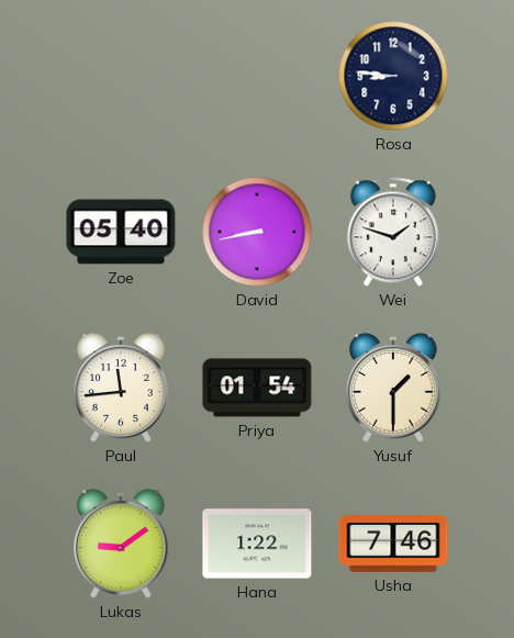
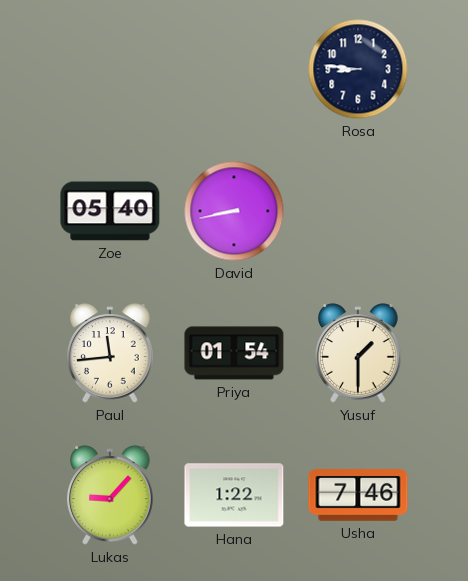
Wei: 1:48 -> none (393, 232)
Lukas: 9:09 -> 9:07 (110, 495)
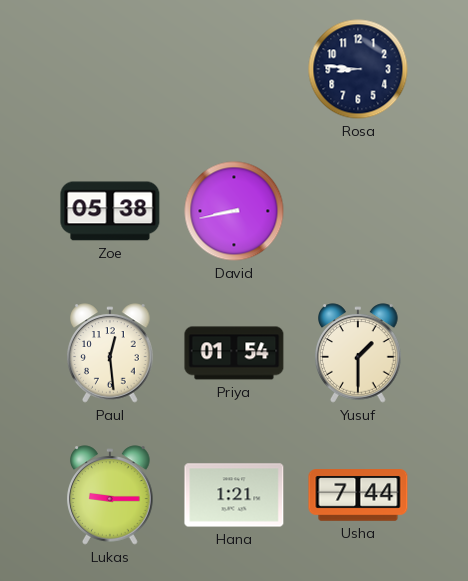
Zoe: 05:40 -> 05:38 (110, 211)
Paul: 11:44 -> 12:29 (110, 353)
Lukas: 9:07 -> 9:15 (110, 495)
Hana: 1:22 -> 1:21 (234, 495)
Usha: 7:46 -> 7:44 (358, 495)
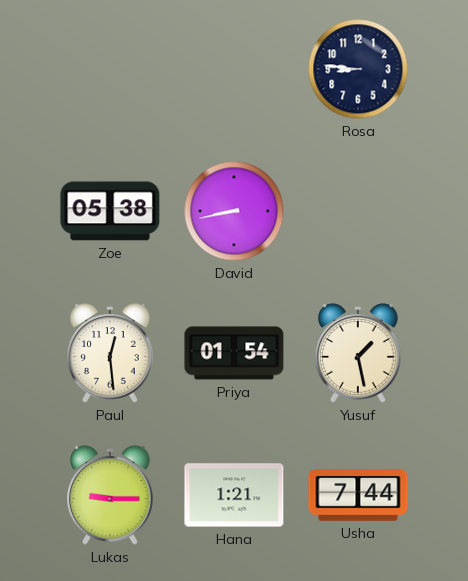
Yusuf: 1:30 -> 1:28 (358, 353)
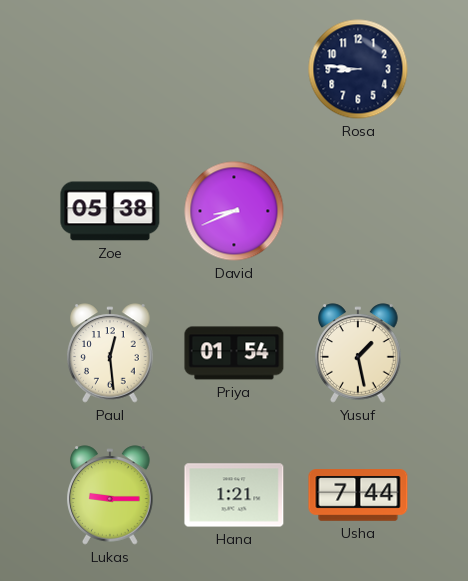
David: 8:43 -> 8:41 (234, 211)
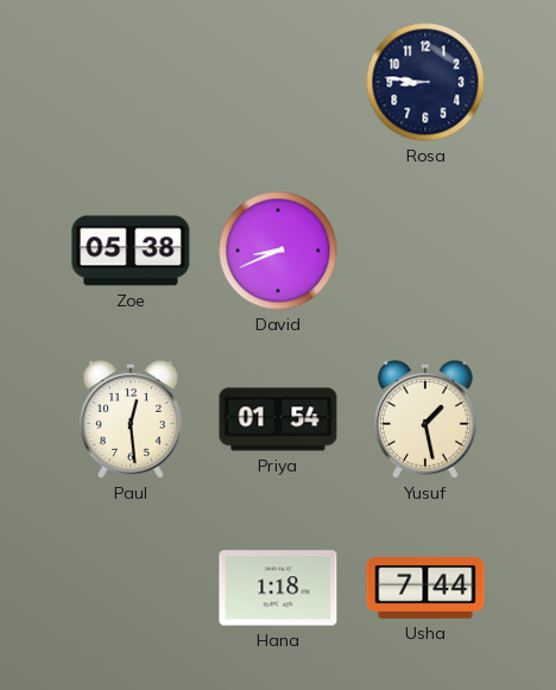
Lukas: 9:15 -> none (110, 495)
Hana: 1:21 -> 1:18 (278, 588)
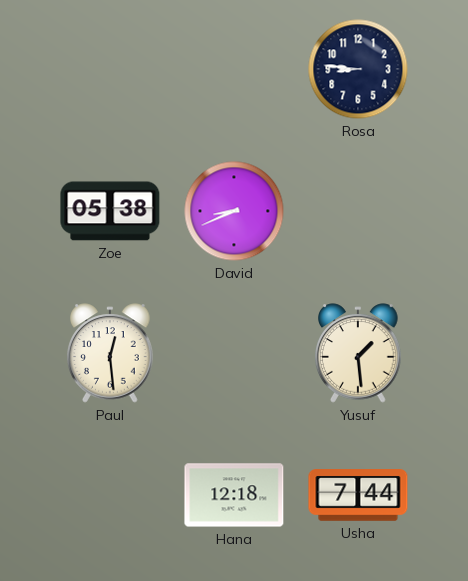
Priya: 01:54 -> none (278, 419)
Yusuf: 1:28 -> 1:29 (358, 353)
Hana: 1:18 -> 12:18 (234, 495)
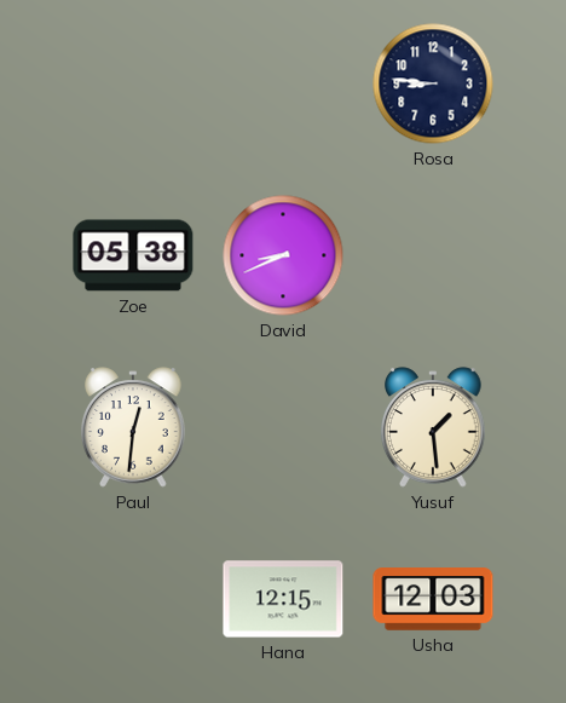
Paul: 12:29 -> 12:31 (133, 427)
Hana: 12:18 -> 12:15 (283, 599)
Usha: 7:44 -> 12:03 (433, 599)
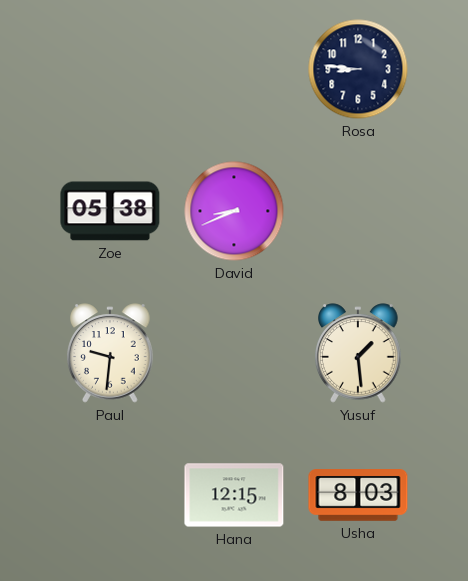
Paul: 12:31 -> 9:31 (110, 353)
Usha: 12:03 -> 8:03 (358, 495)
